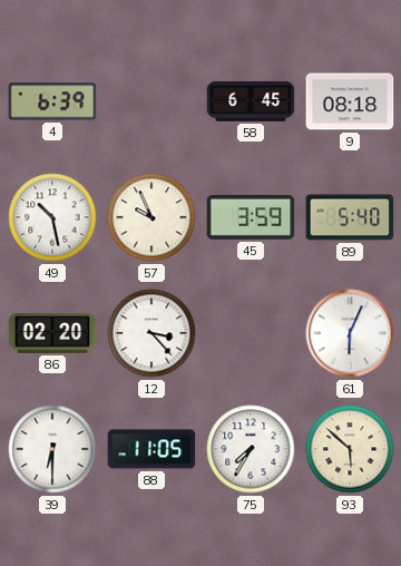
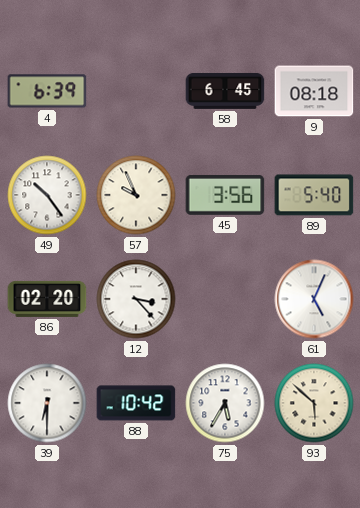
49: 10:28 -> 10:24 (47, 195)
45: 3:59 -> 3:56 (225, 195)
61: 6:04 -> 5:04 (314, 299)
88: 11:05 -> 10:42 (136, 403)
75: 7:35 -> 5:35 (225, 403)
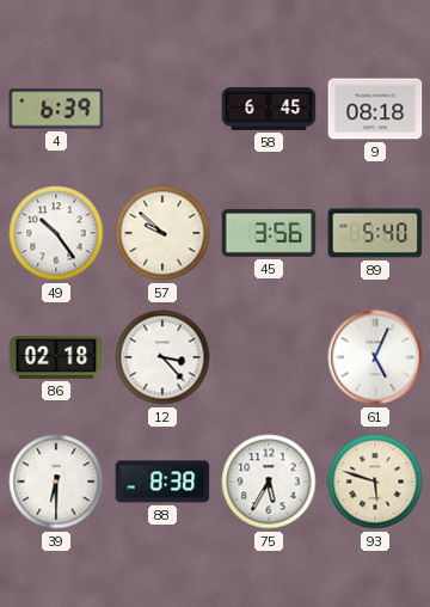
57: 9:56 -> 9:52 (162, 233)
86: 02:20 -> 02:18 (56, 357)
88: 10:42 -> 8:38 (162, 482)
93: 5:52 -> 5:48 (375, 482)
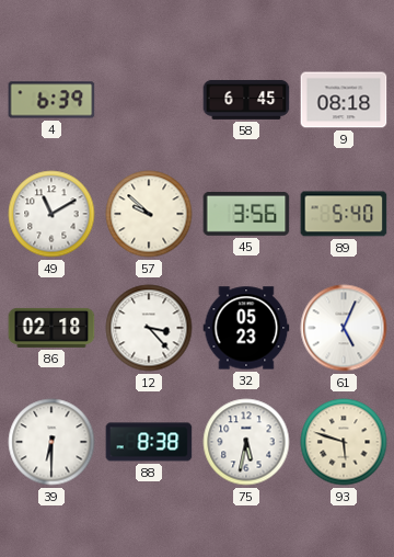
49: 10:24 -> 11:10 (51, 214)
32: none -> 05:23 (246, 328)
75: 5:35 -> 5:32 (246, 442)
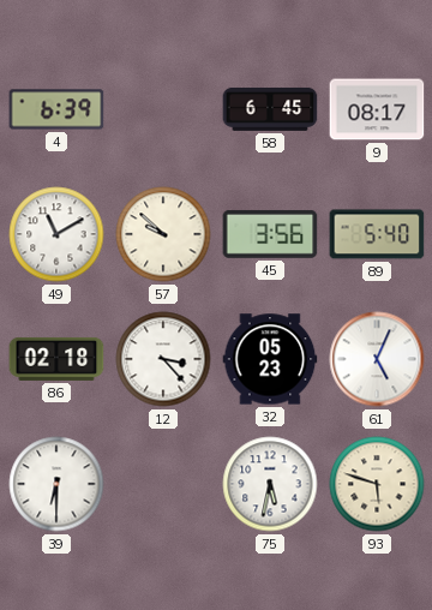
9: 08:18 -> 08:17 (377, 109)
88: 8:38 -> none (149, 442)
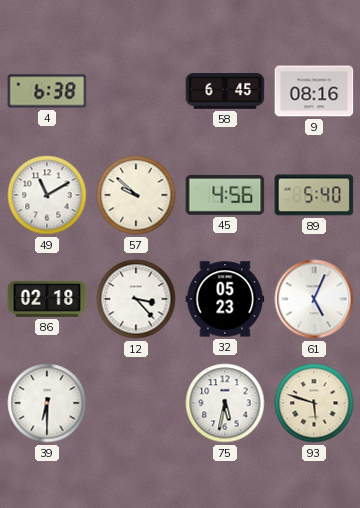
4: 6:39 -> 6:38 (47, 91)
9: 08:17 -> 08:16 (314, 91)
45: 3:56 -> 4:56 (225, 195)
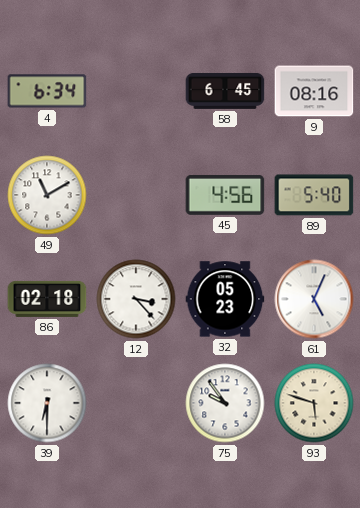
4: 6:38 -> 6:34 (47, 91)
57: 9:52 -> none (136, 195)
75: 5:32 -> 9:54 (225, 403)
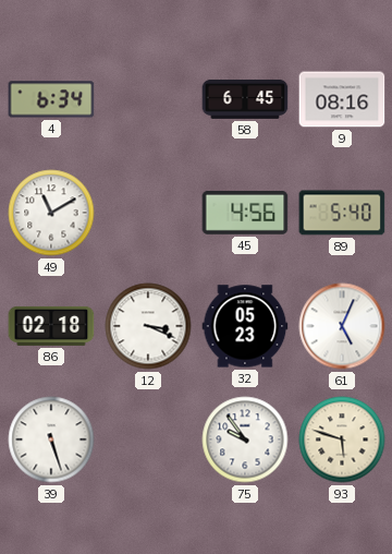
12: 3:23 -> 3:19 (148, 326)
39: 6:30 -> 5:27 (51, 439)
